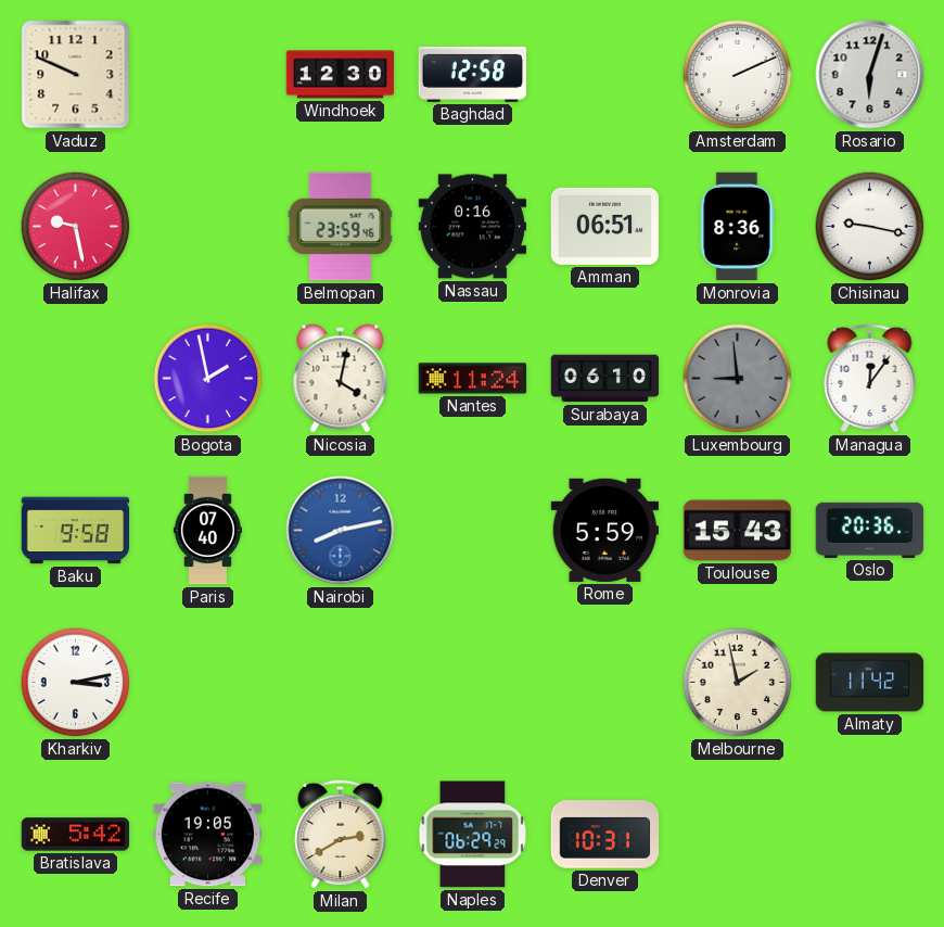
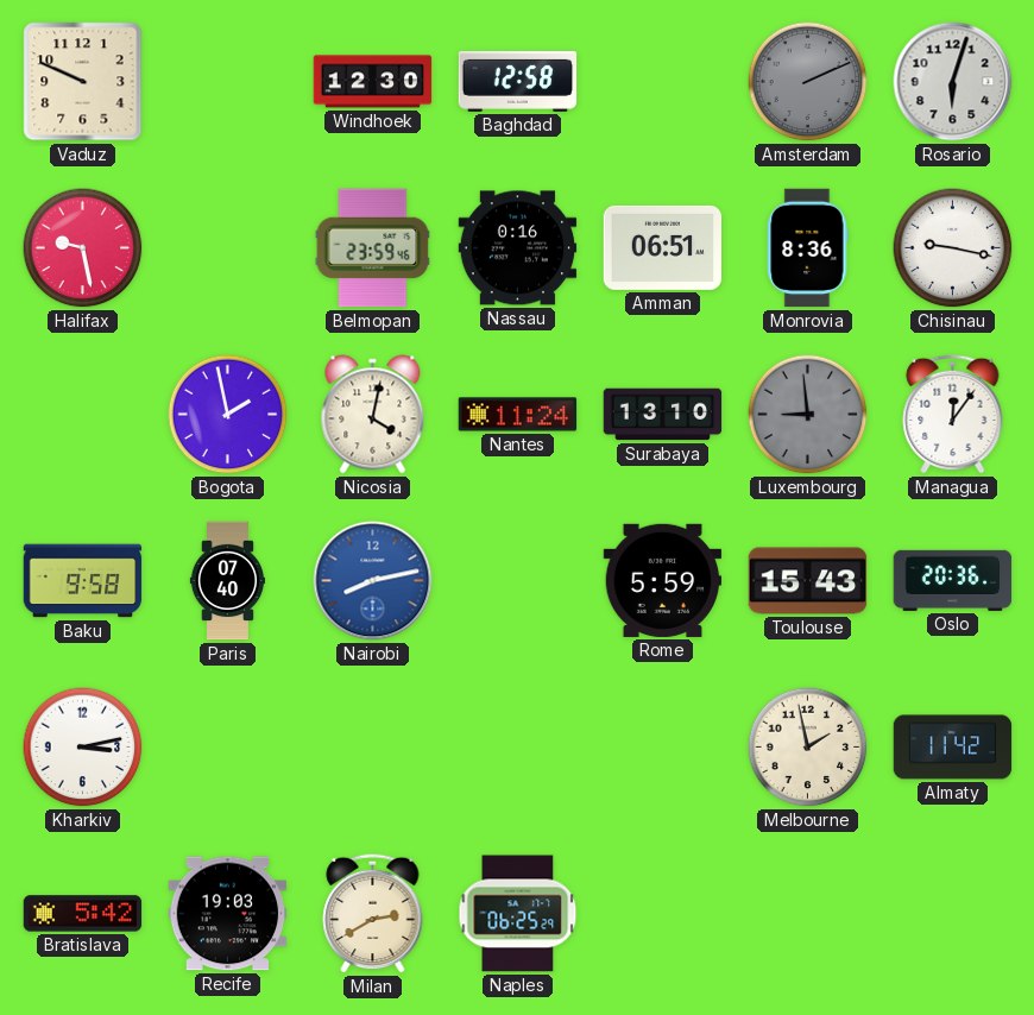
Amsterdam dial: white -> grey (808, 82)
Surabaya: 06:10 -> 13:10 (663, 415)
Recife: 19:05 -> 19:03 (228, 914)
Naples: 06:29 -> 06:25 (518, 914)
Denver: 10:31 -> none (605, 835)
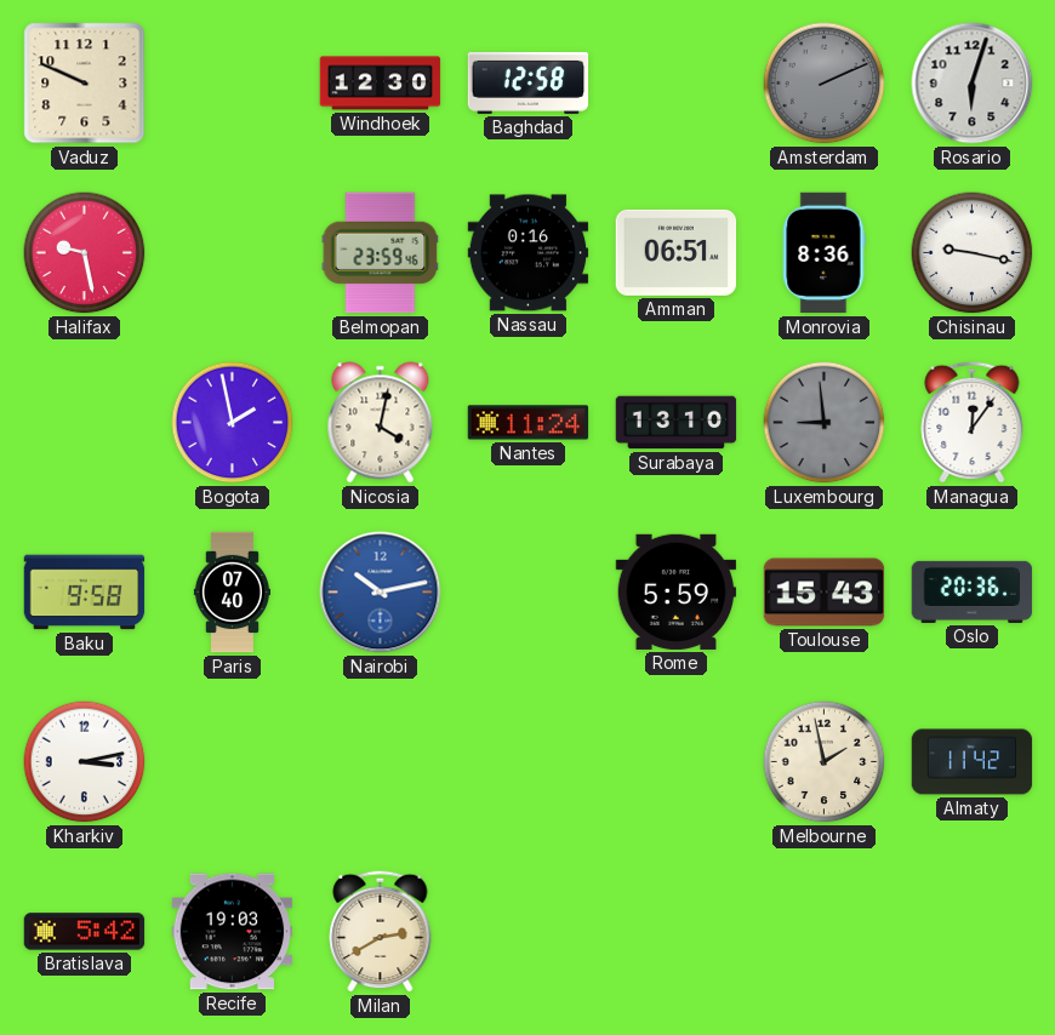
Nairobi: 8:13 -> 10:13 (381, 593)
Naples: 06:25 -> none (518, 914)
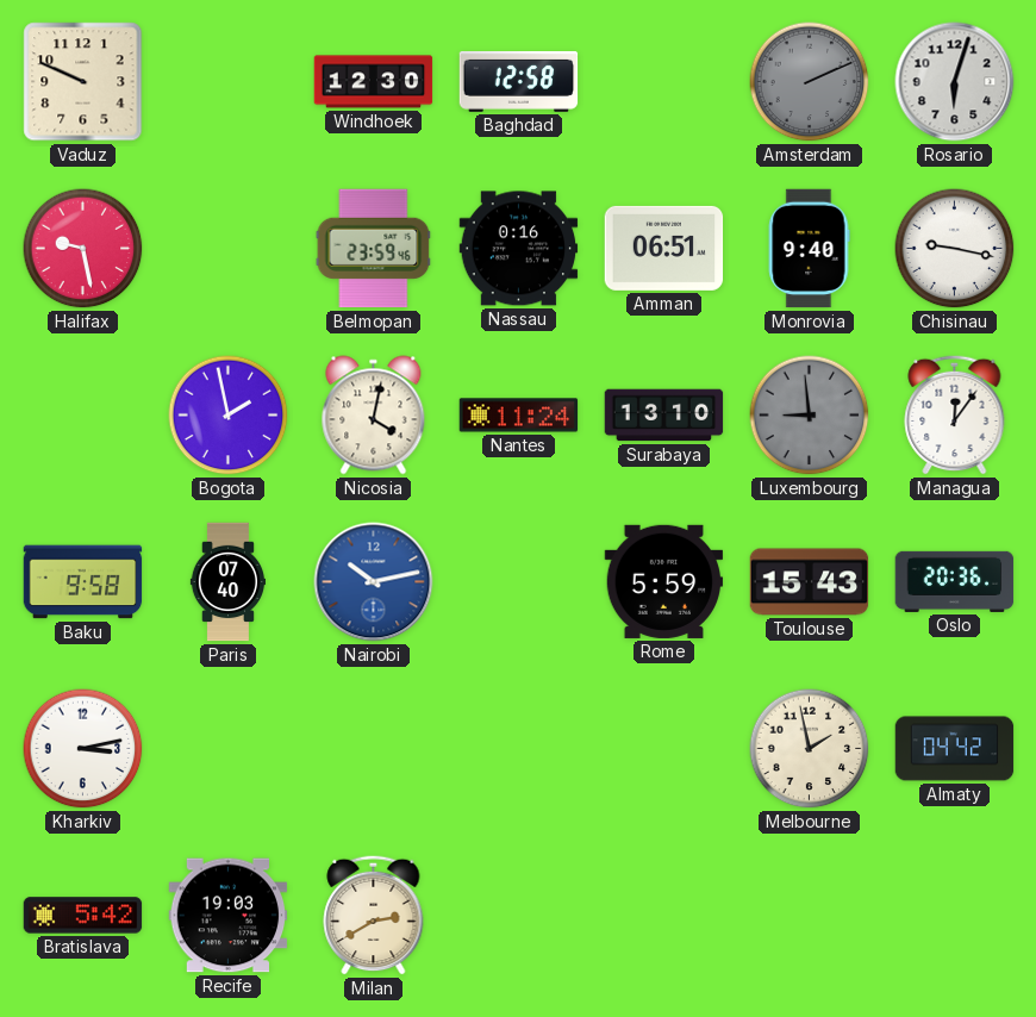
Monrovia: 8:36 -> 9:40 (809, 249)
Almaty: 11:42 -> 04:42 (955, 749)
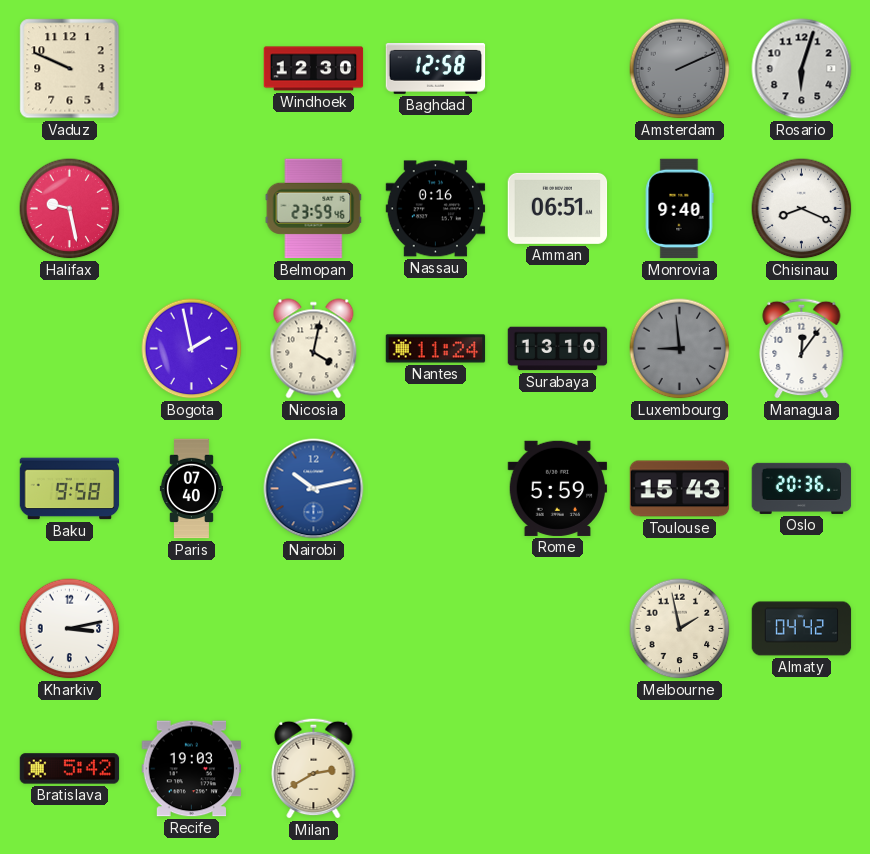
Chisinau: 9:17 -> 8:19 (802, 209)
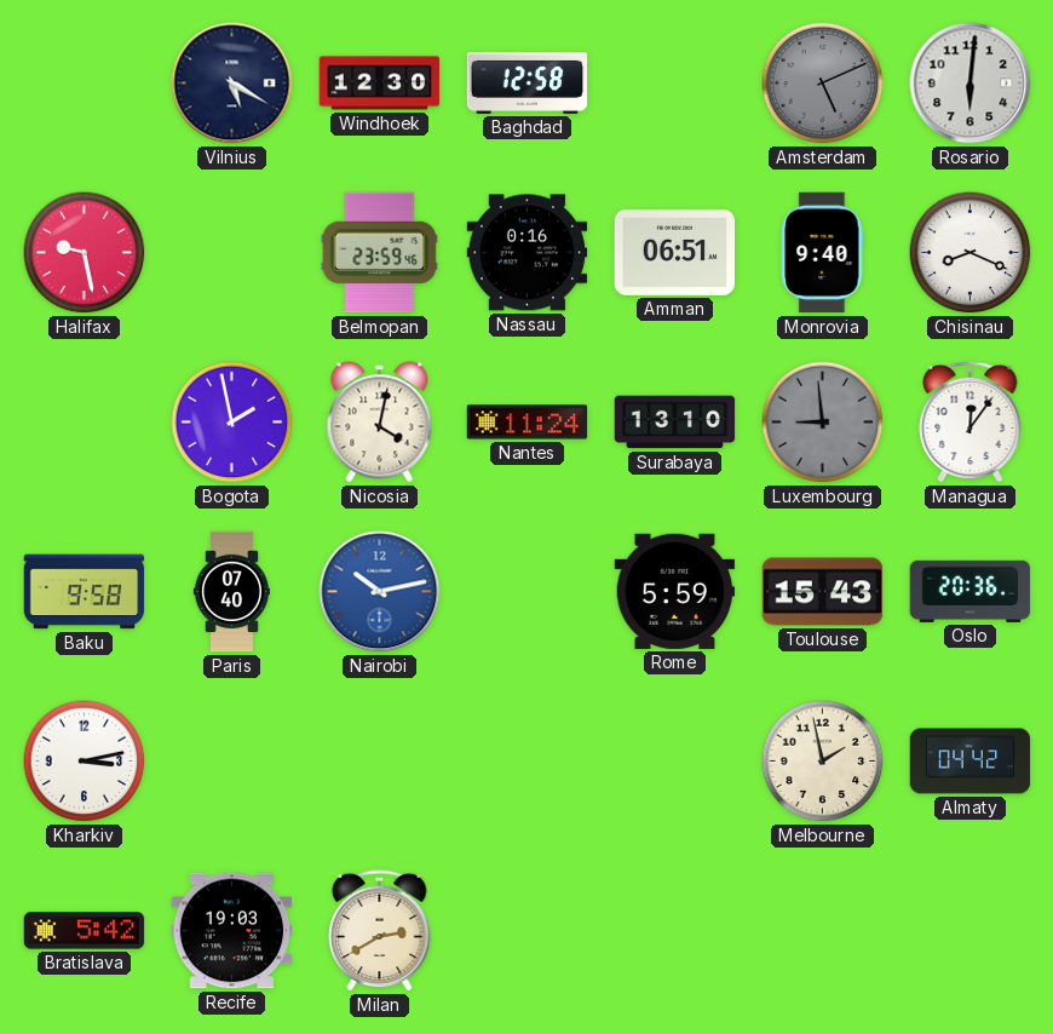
Vaduz: 9:49 -> none (70, 69)
Vilnius: none -> 5:20 (232, 84)
Amsterdam: 2:11 -> 5:11 (823, 84)
Rosario: 6:03 -> 6:01 (971, 84)
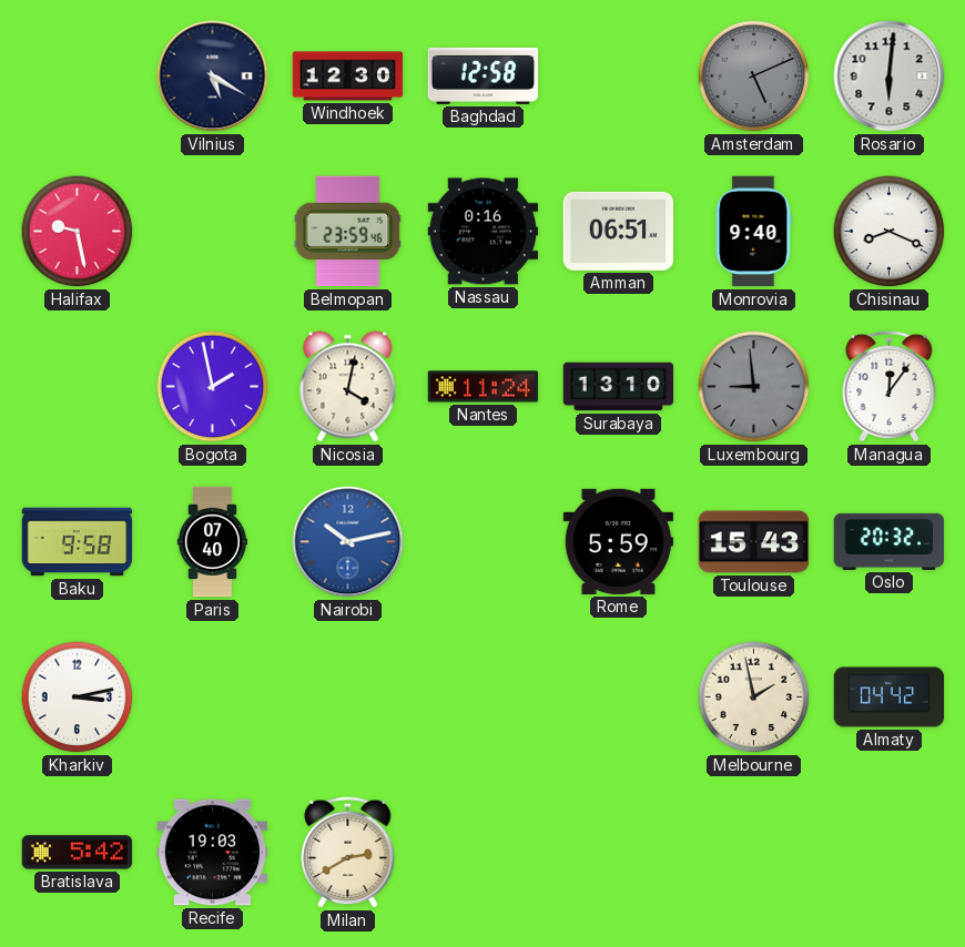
Oslo: 20:36 -> 20:32 (890, 541)
